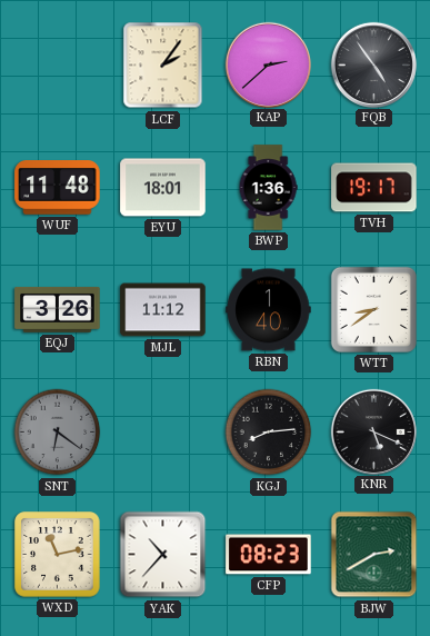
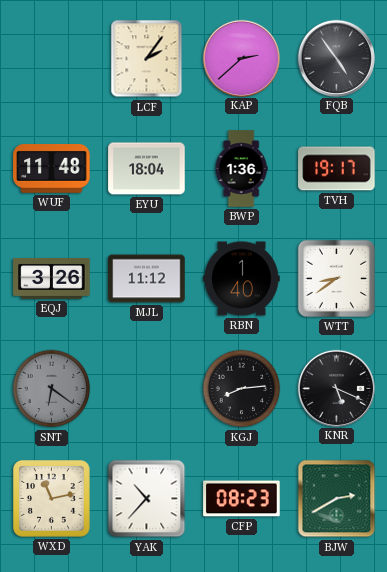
EYU: 18:01 -> 18:04 (147, 169)
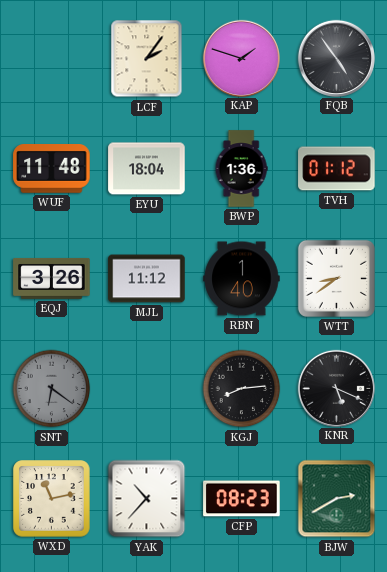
KAP: 2:38 -> 1:48 (241, 58)
TVH: 19:17 -> 01:12 (337, 169)
